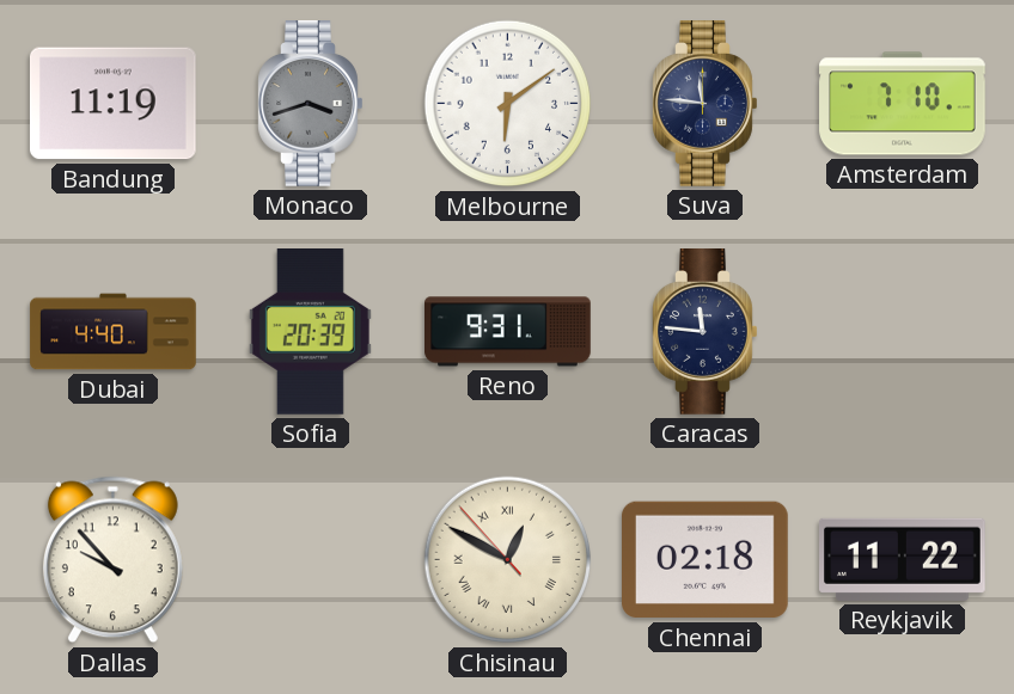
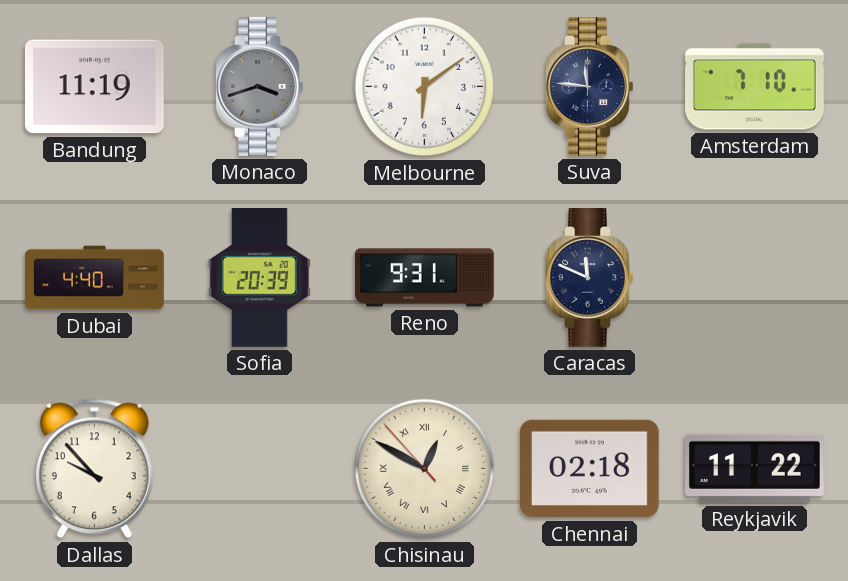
Caracas: 11:46 -> 11:49 (590, 278)
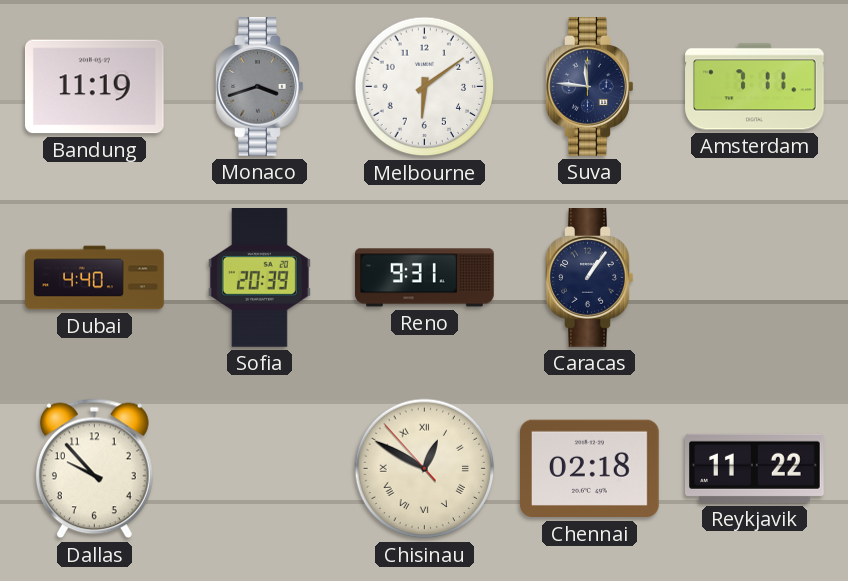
Amsterdam: 7:10 -> 7:11 (755, 87)
Caracas: 11:49 -> 1:06 (590, 278)
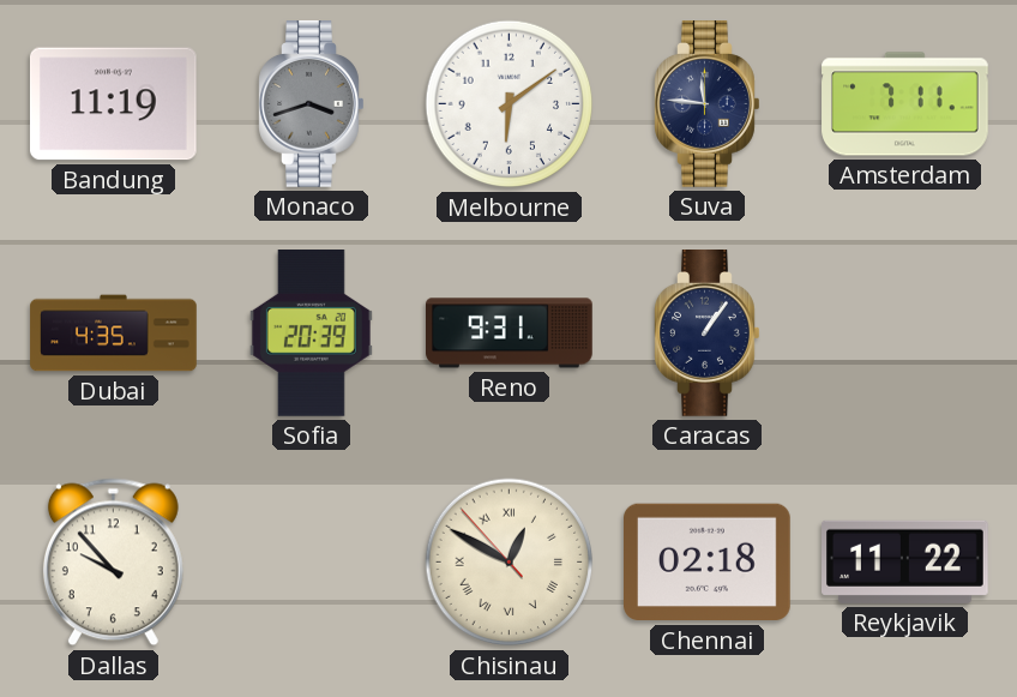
Dubai: 4:40 -> 4:35 (114, 334)
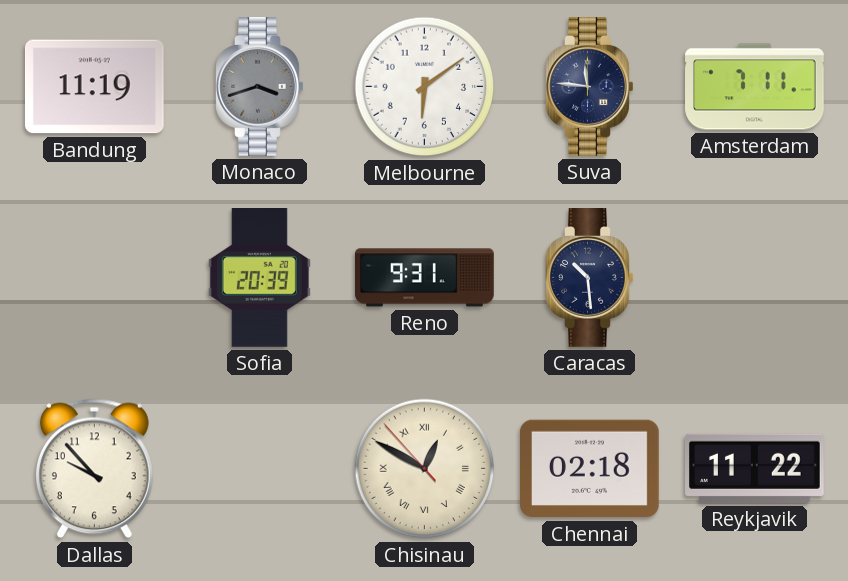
Dubai: 4:35 -> none (114, 334)
Caracas: 1:06 -> 10:29 (590, 278)
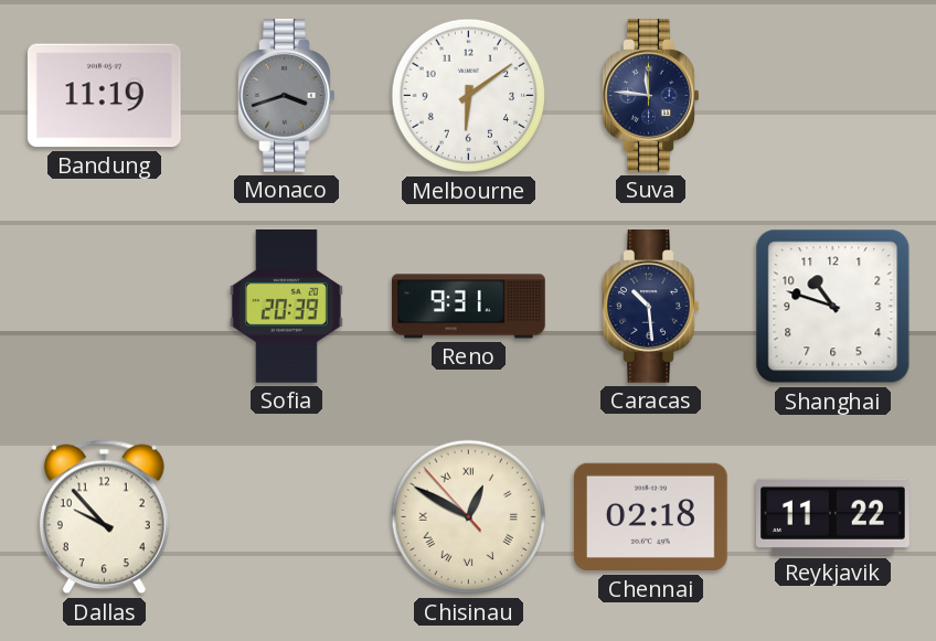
Amsterdam: 7:11 -> none (755, 87)
Shanghai: none -> 10:48 (833, 307)
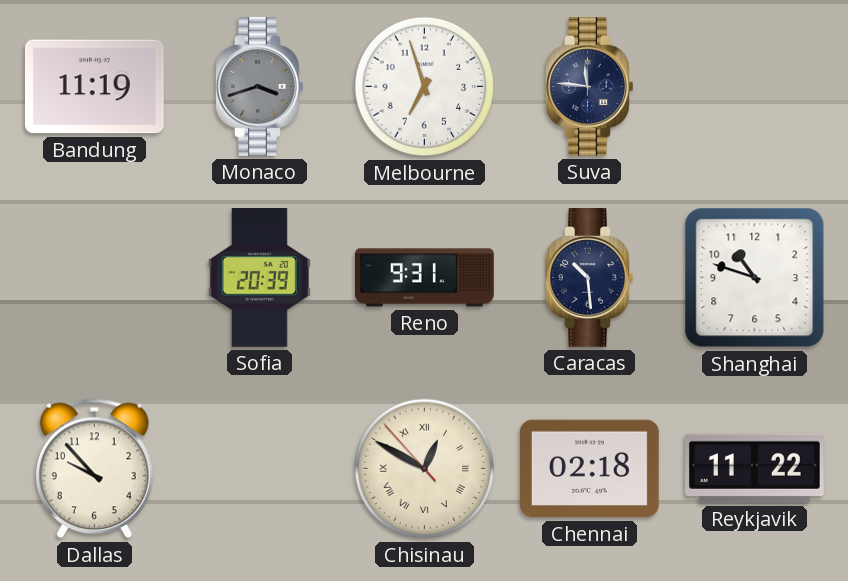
Melbourne: 6:09 -> 6:57 (425, 87)
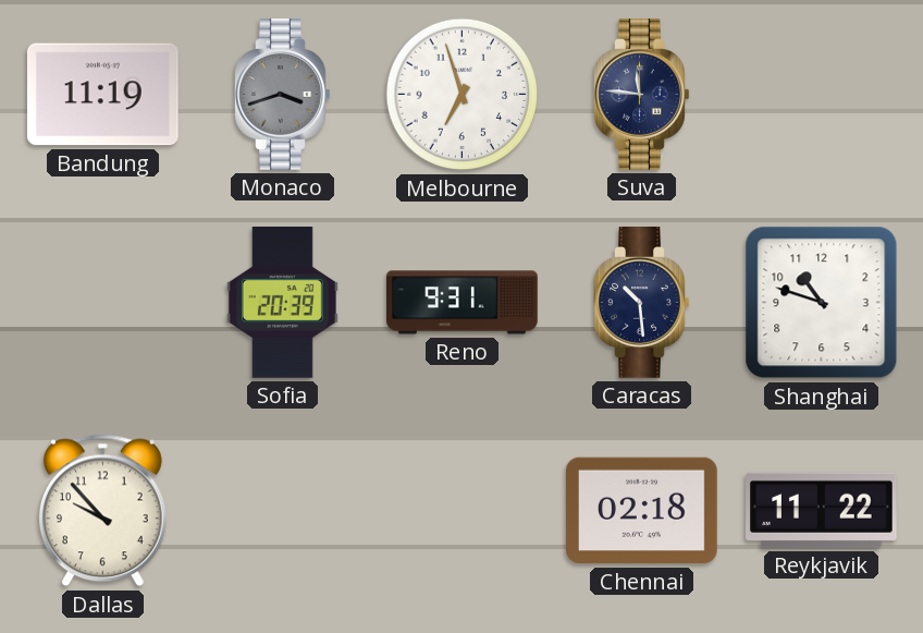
Chisinau: 12:49 -> none (425, 469)
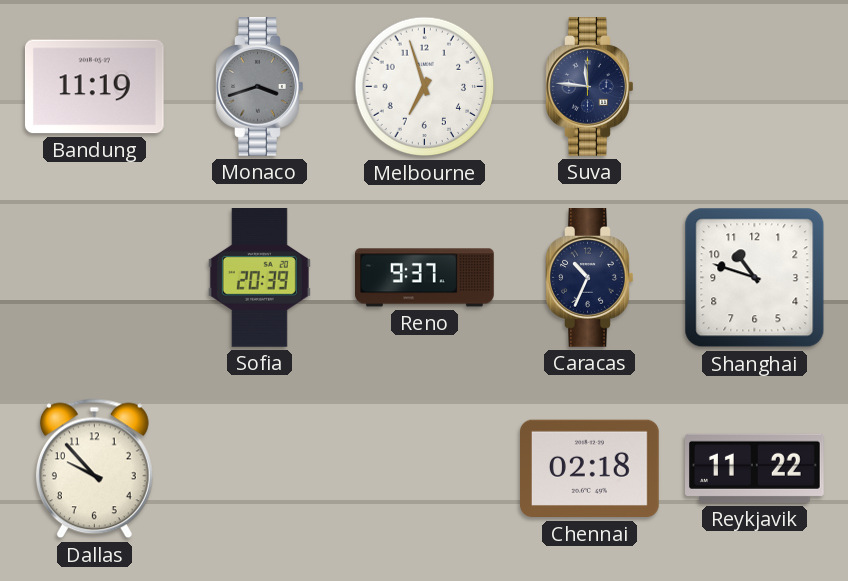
Reno: 9:31 -> 9:37 (425, 278)
Caracas: 10:29 -> 10:34 (590, 278)
